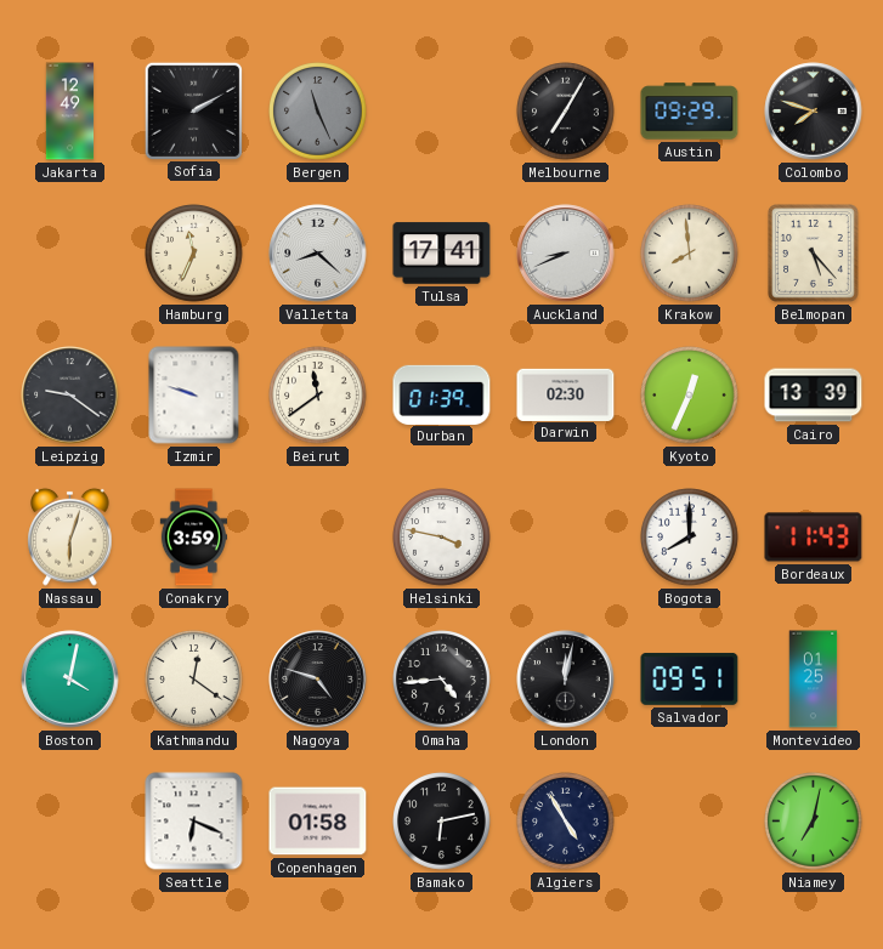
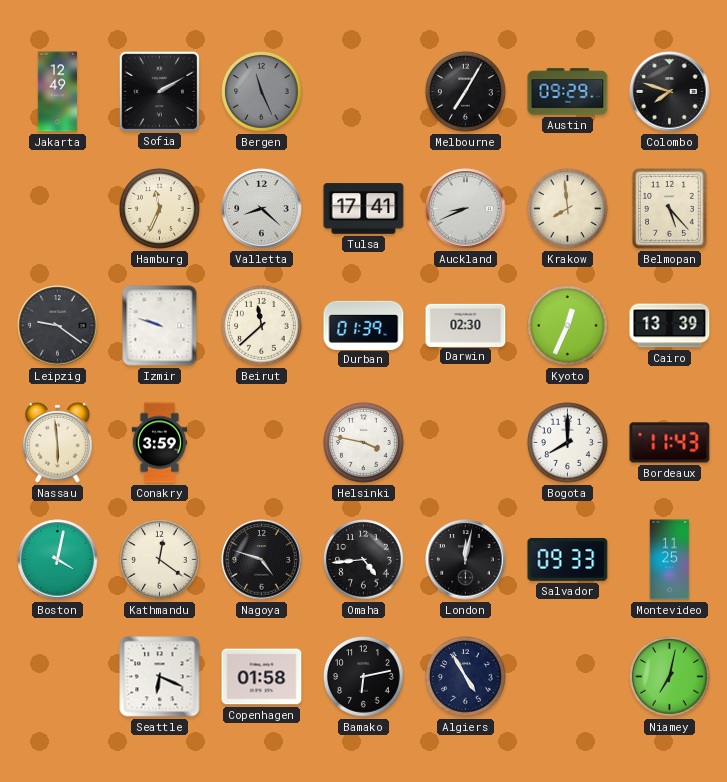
Beirut: 11:39 -> 11:38 (262, 326)
Nassau: 6:03 -> 5:59 (58, 442)
Salvador: 09:51 -> 09:33 (568, 559)
Montevideo: 01:25 -> 11:25 (670, 560)
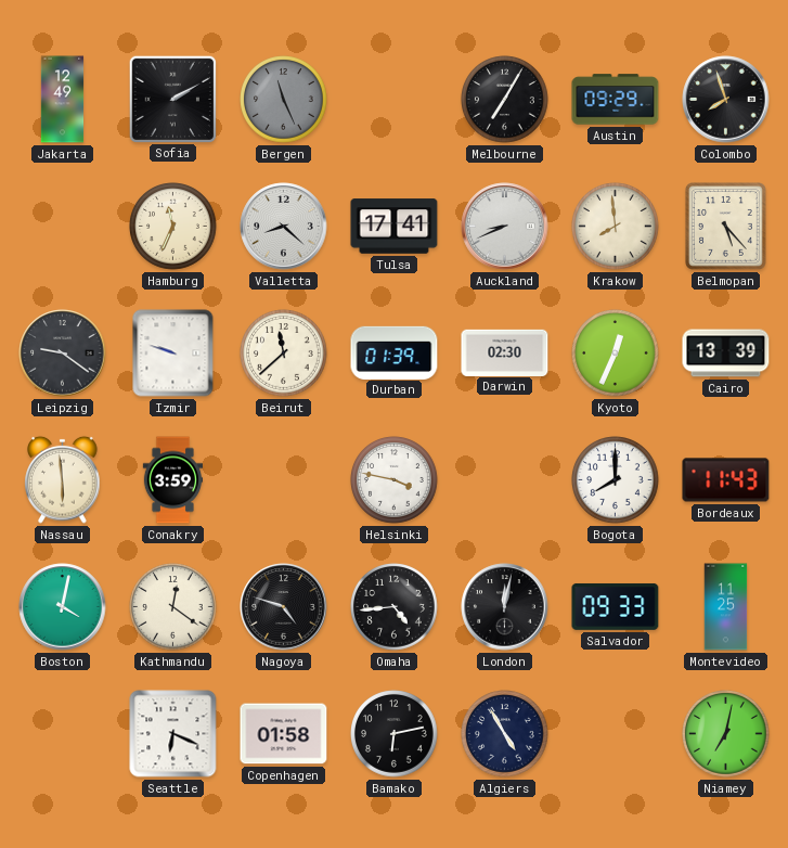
Colombo: 7:48 -> 7:57 (726, 100)
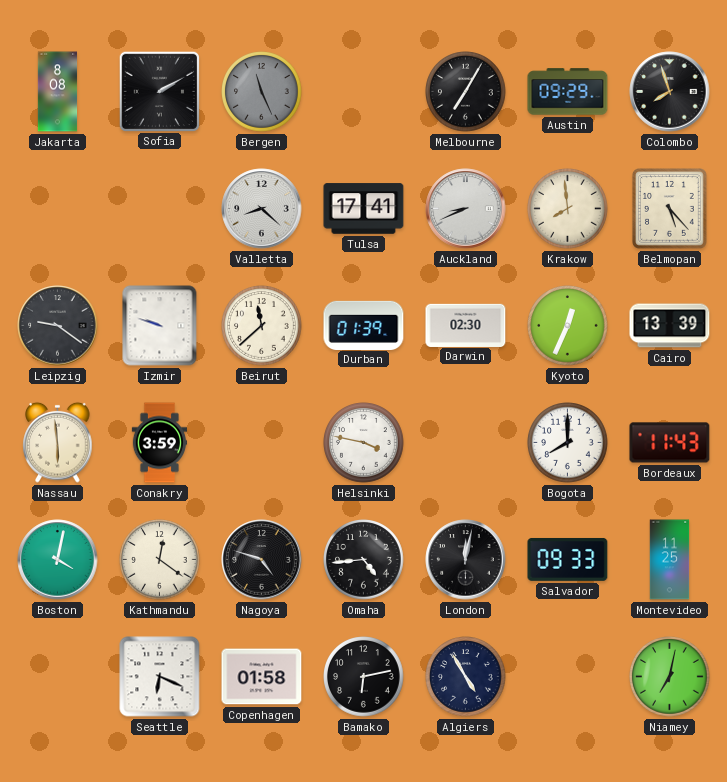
Jakarta: 12:49 -> 8:08 (58, 92)
Hamburg: 11:34 -> none (173, 227)
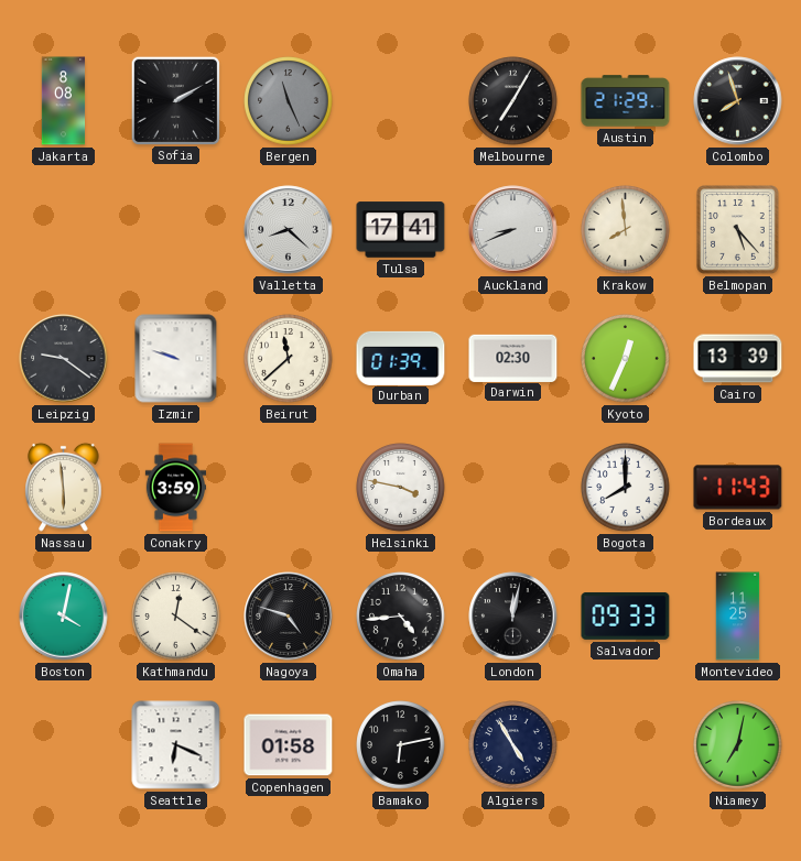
Austin: 09:29 -> 21:29 (626, 101)
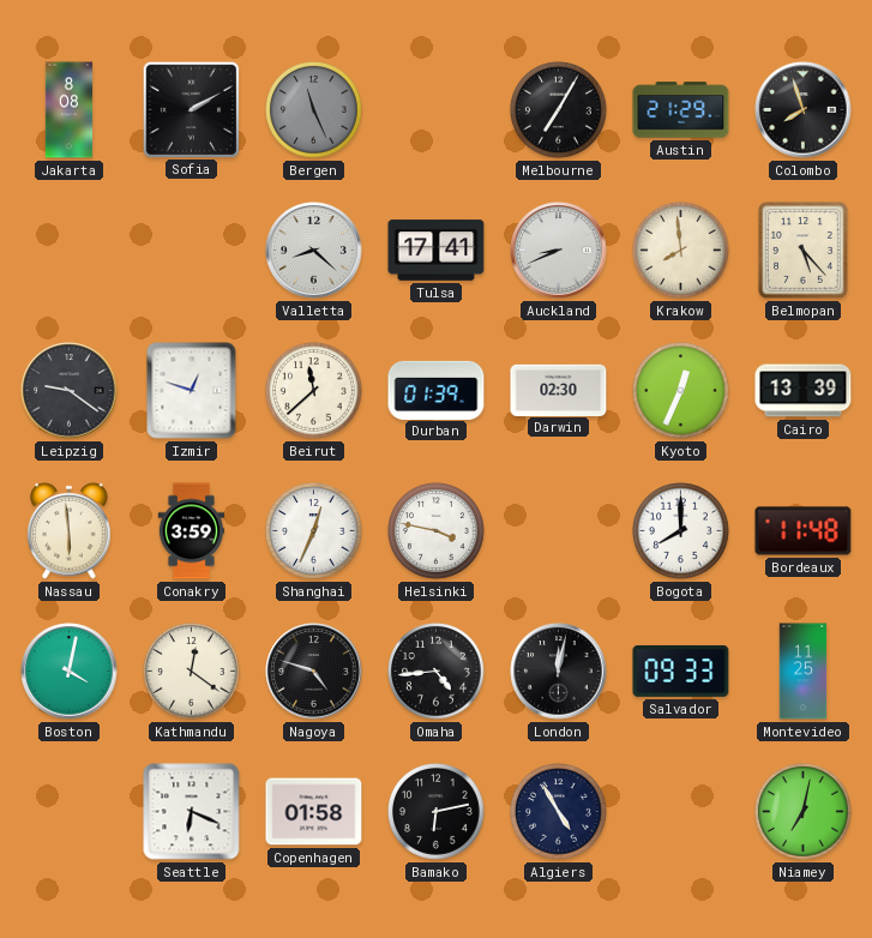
Izmir: 9:48 -> 12:48 (192, 391)
Shanghai: none -> 12:34 (314, 531)
Bordeaux: 11:43 -> 11:48 (804, 531)
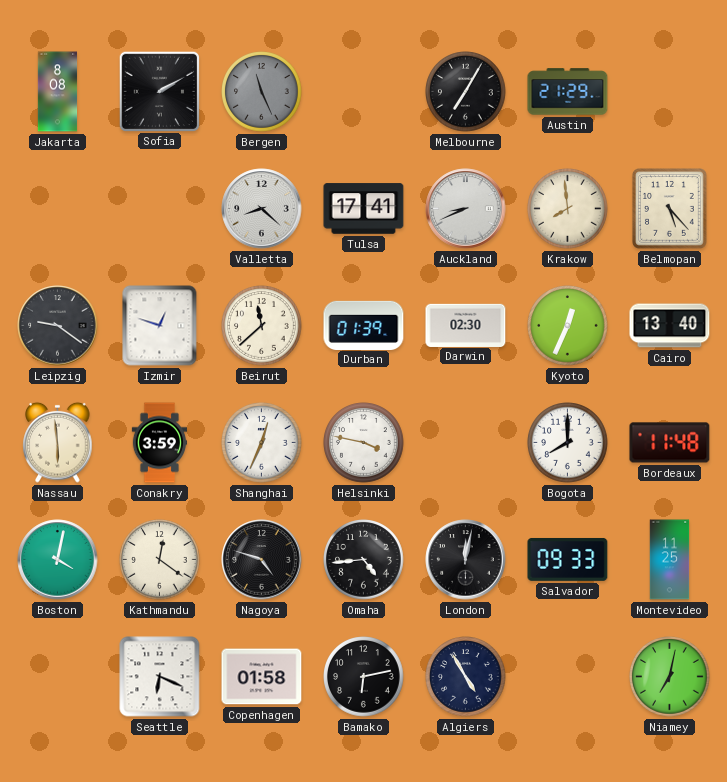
Colombo: 7:57 -> none (804, 110)
Cairo: 13:39 -> 13:40 (670, 326)
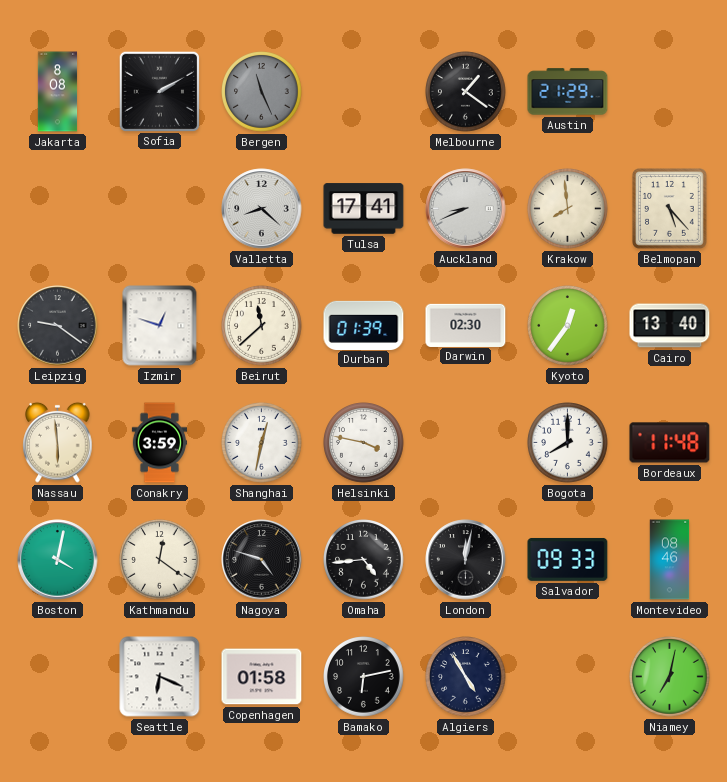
Melbourne: 7:05 -> 1:21 (466, 92)
Kyoto: 12:34 -> 12:36 (568, 326)
Shanghai: 12:34 -> 12:32 (262, 443)
Montevideo: 11:25 -> 08:46 (670, 560)
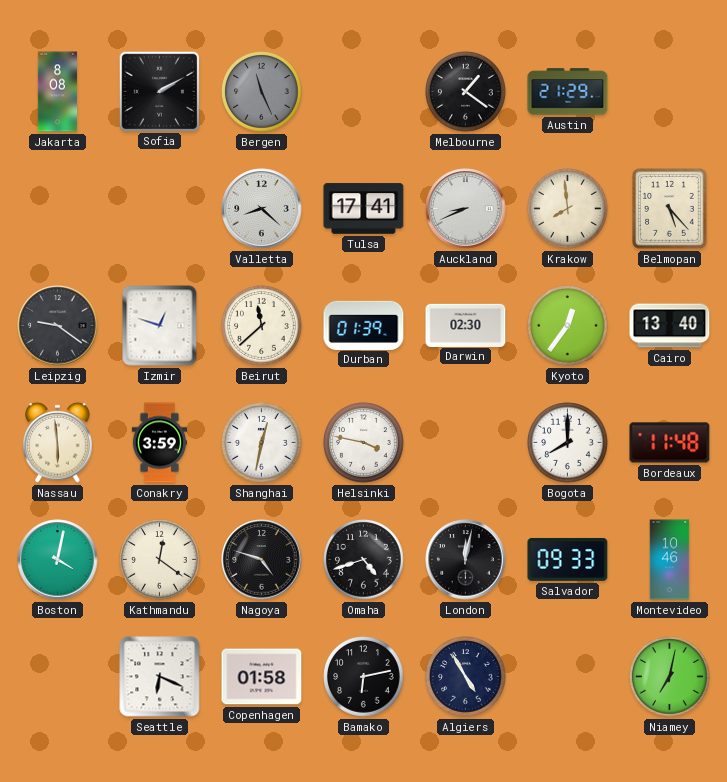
Omaha: 4:44 -> 4:42 (364, 560)
Montevideo: 08:46 -> 10:46 (670, 560)
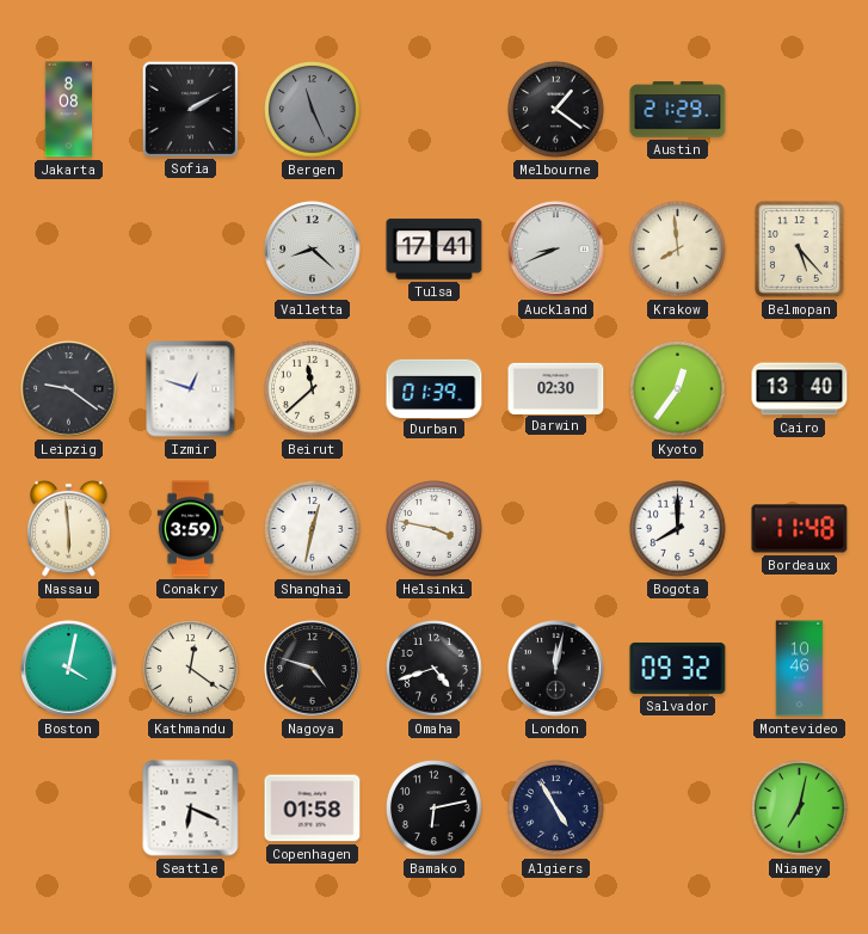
Salvador: 09:33 -> 09:32 (678, 668)
